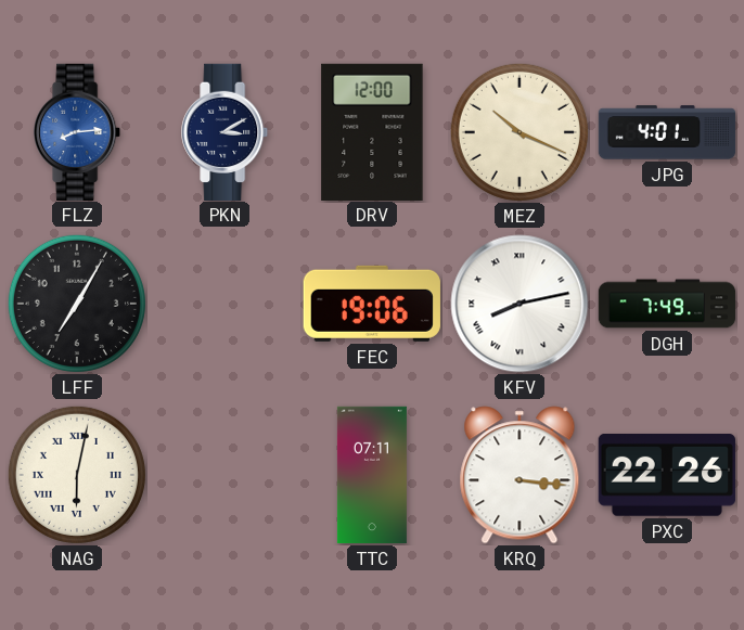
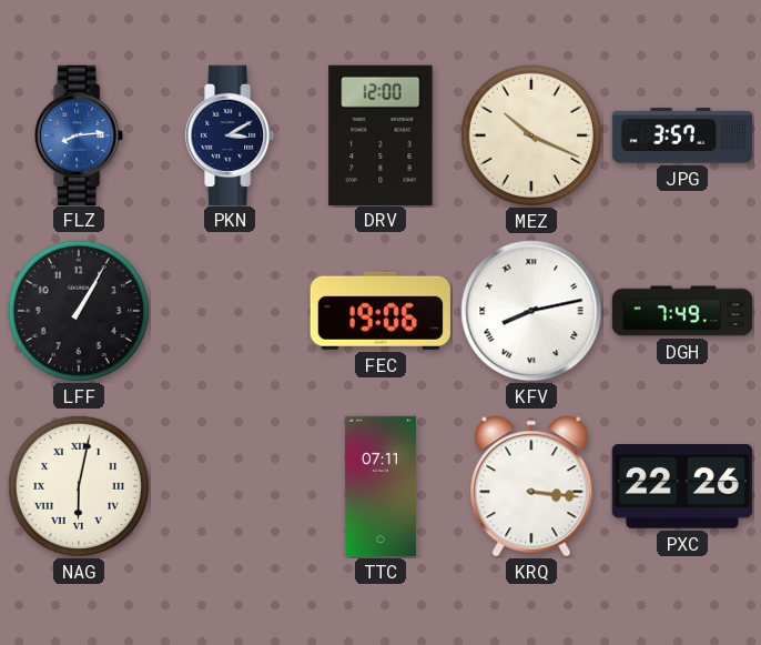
JPG: 4:01 -> 3:57 (682, 135)
LFF: 7:05 -> 1:05 (79, 311)
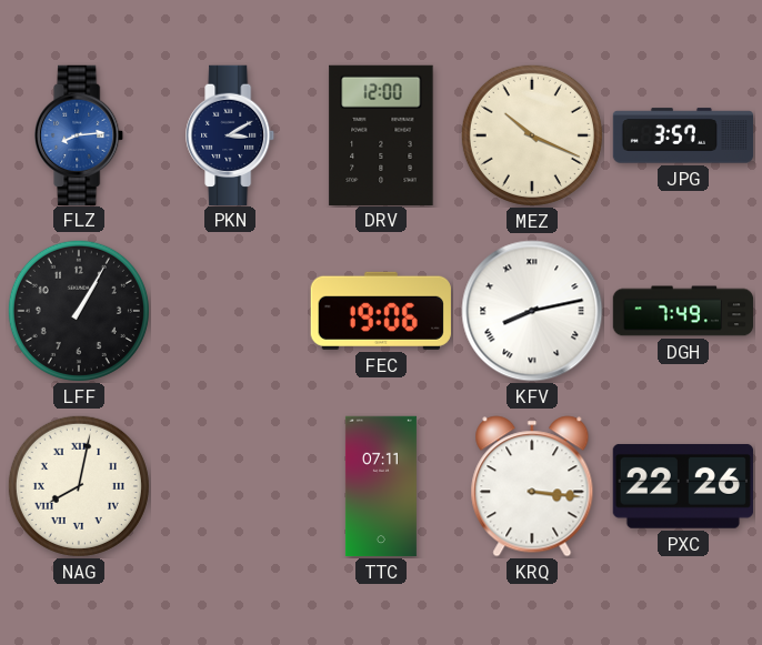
NAG: 6:02 -> 8:02 (79, 486)
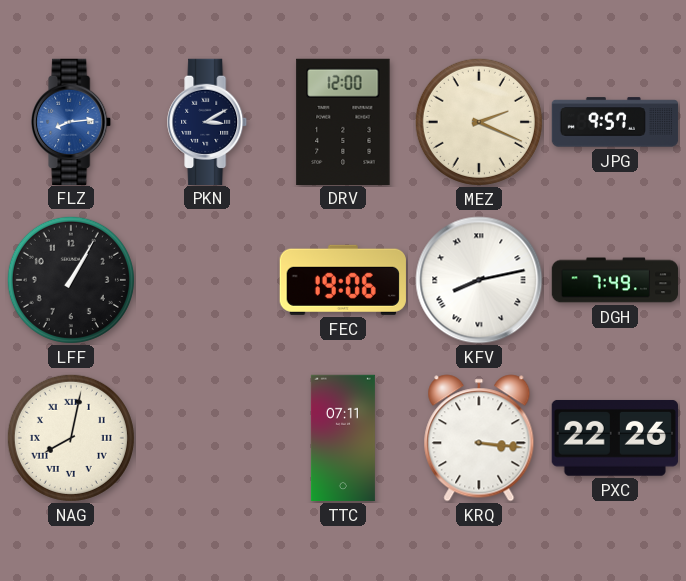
MEZ: 10:19 -> 2:19 (479, 122)
JPG: 3:57 -> 9:57 (615, 122)
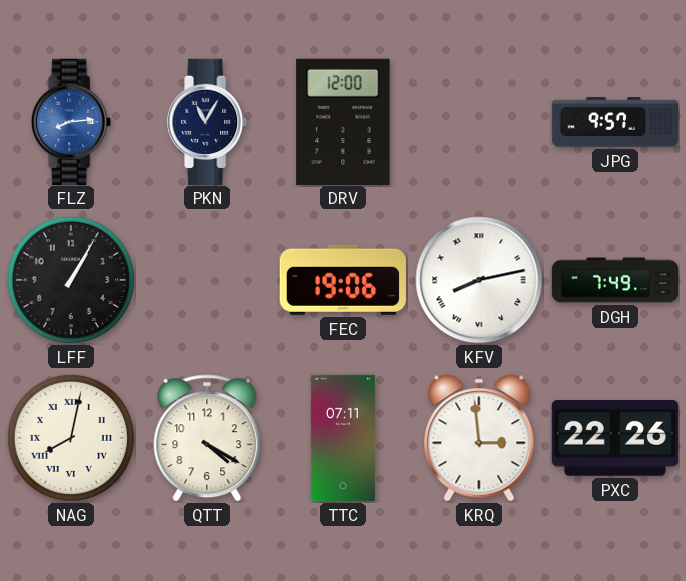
PKN: 3:10 -> 11:05 (208, 121)
MEZ: 2:19 -> none (479, 122)
QTT: none -> 4:20 (207, 438)
KRQ: 3:16 -> 2:59 (479, 438)
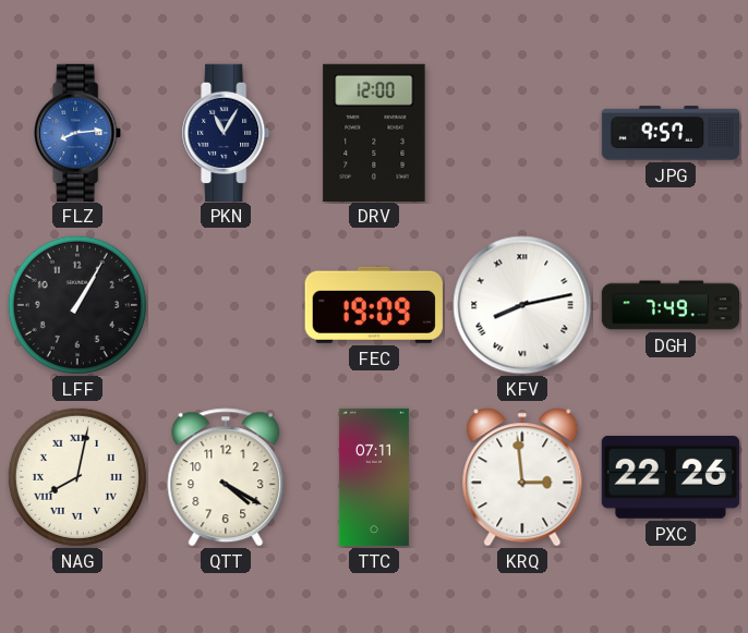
FEC: 19:06 -> 19:09 (374, 305)
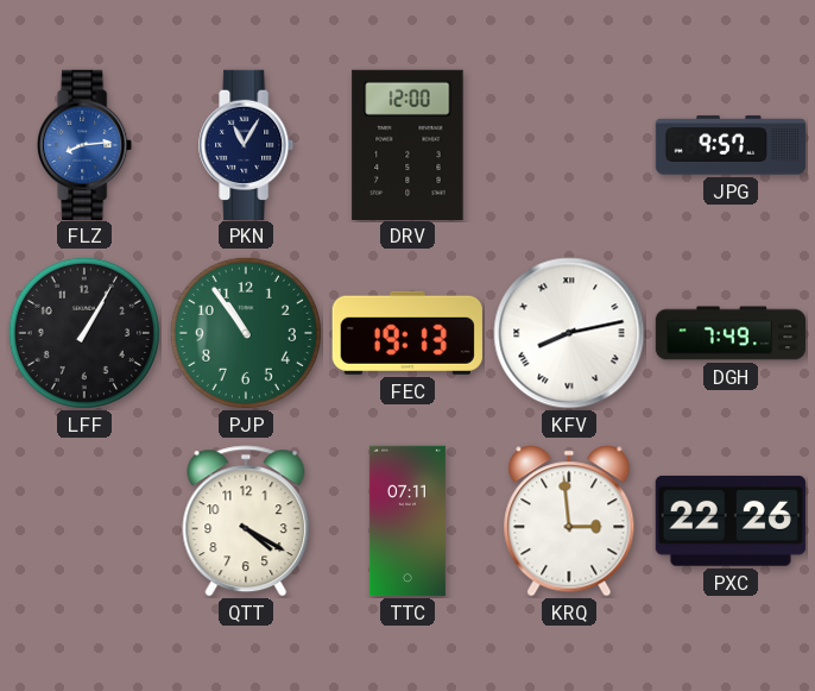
PJP: none -> 10:54 (246, 333)
FEC: 19:09 -> 19:13 (407, 333)
NAG: 8:02 -> none (77, 477)
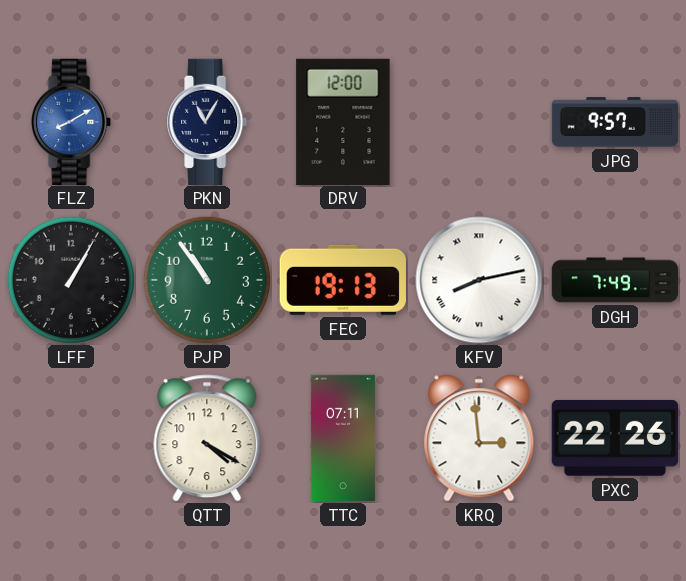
FLZ: 8:14 -> 8:10 (72, 121)
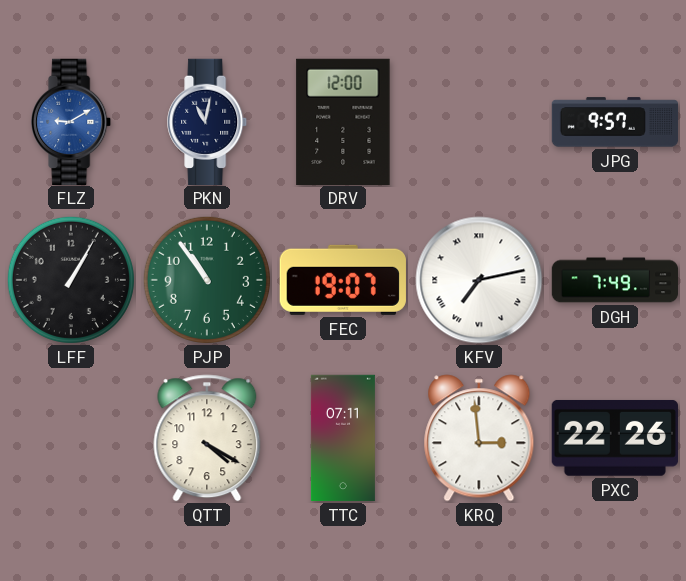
FLZ: 8:10 -> 9:10 (72, 121)
PKN: 11:05 -> 11:02 (208, 121)
FEC: 19:13 -> 19:07 (343, 280)
KFV: 8:13 -> 7:13 (479, 280)
